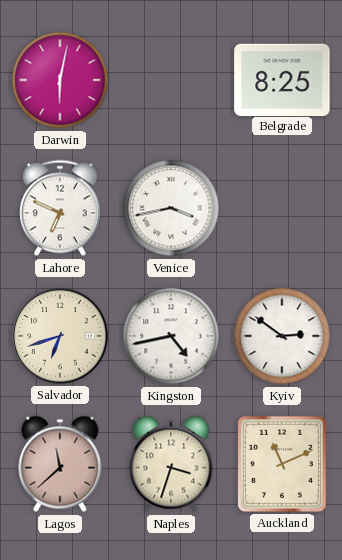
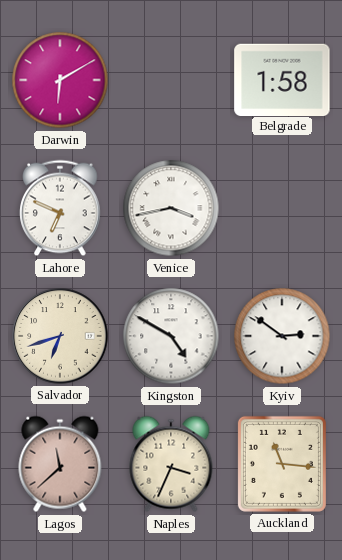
Darwin: 6:02 -> 6:10 (60, 80)
Belgrade: 8:25 -> 1:58 (282, 79)
Kingston: 4:43 -> 4:50 (171, 336)
Naples: 3:33 -> 3:34 (171, 464)
Auckland: 11:11 -> 11:16 (282, 464)
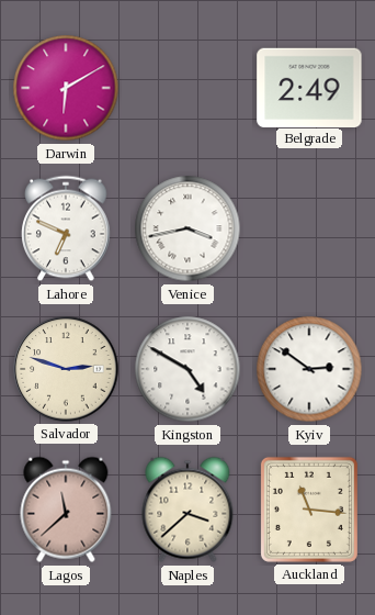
Belgrade: 1:58 -> 2:49 (309, 87)
Salvador: 6:42 -> 2:48 (66, 369)
Naples: 3:34 -> 3:38 (187, 510)
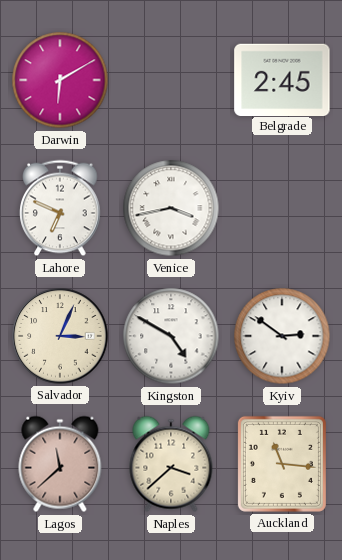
Belgrade: 2:49 -> 2:45 (282, 79)
Salvador: 2:48 -> 3:04 (60, 336)
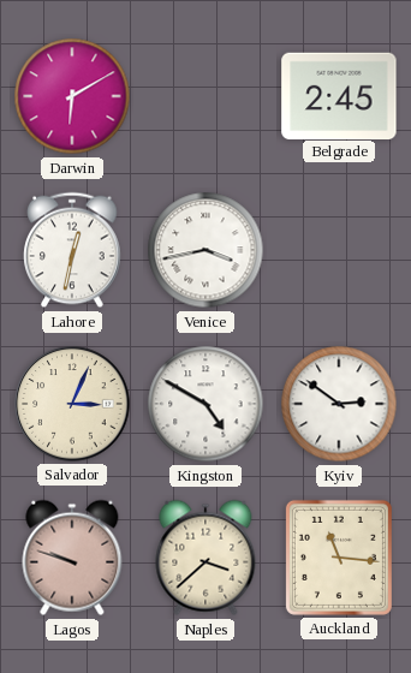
Lahore: 6:49 -> 12:32 (72, 250)
Lagos: 11:38 -> 9:48 (72, 558)
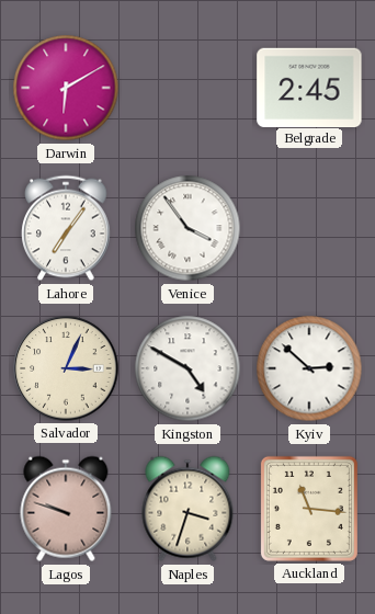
Lahore: 12:32 -> 7:06 (66, 228)
Venice: 3:43 -> 3:54 (187, 228)
Kyiv: 2:51 -> 2:52 (309, 368)
Naples: 3:38 -> 3:33 (187, 509)
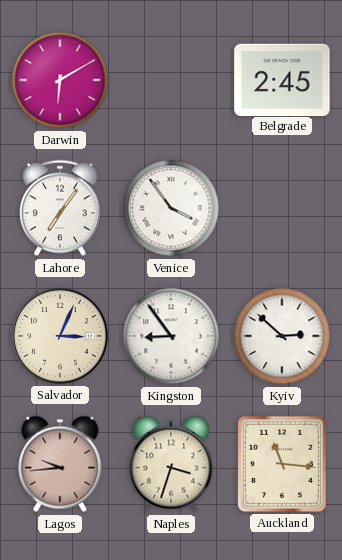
Kingston: 4:50 -> 8:54 (171, 336)
Lagos: 9:48 -> 9:44 (60, 464)
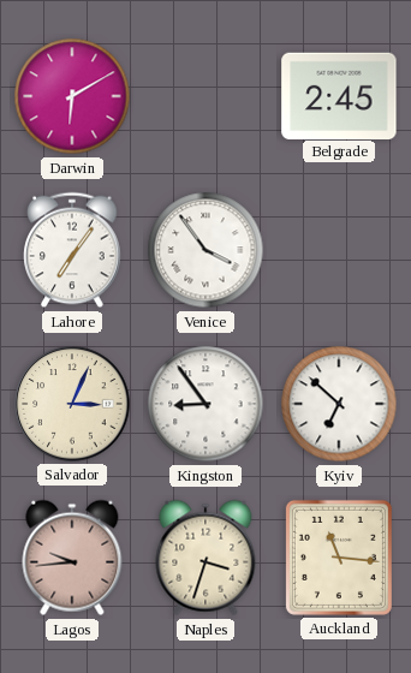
Kyiv: 2:52 -> 6:52 (339, 404)
